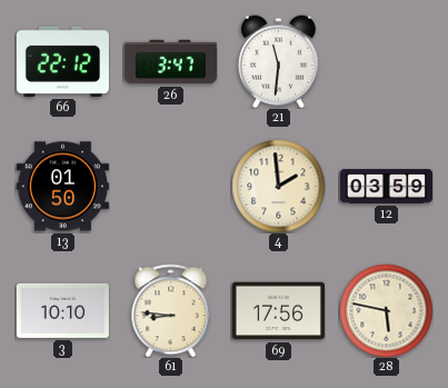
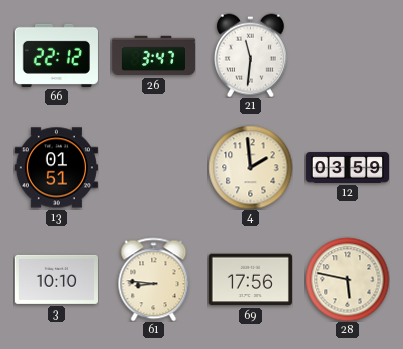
13: 01:50 -> 01:51 (56, 168)
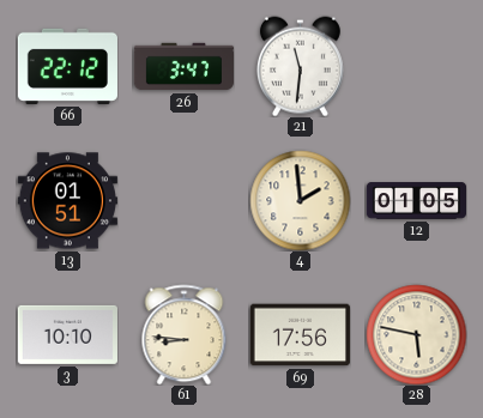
12: 03:59 -> 01:05 (416, 201)
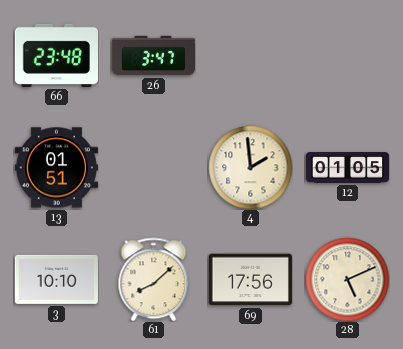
66: 22:12 -> 23:48 (56, 55)
21: 11:31 -> none (300, 66)
61: 8:46 -> 8:08 (154, 279)
28: 5:47 -> 5:11 (347, 279)
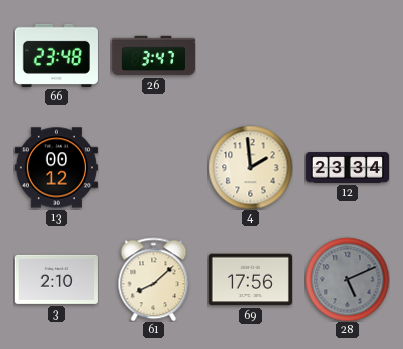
13: 01:51 -> 00:12 (56, 168)
12: 01:05 -> 23:34 (347, 168)
3: 10:10 -> 2:10 (56, 279)
28 dial: cream -> grey (347, 279)
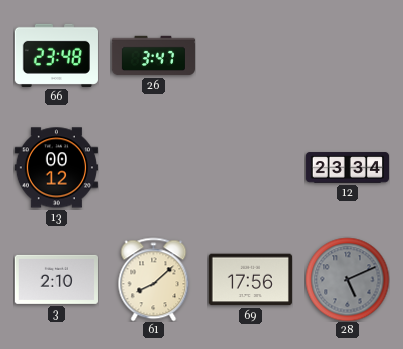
4: 1:59 -> none (250, 167)
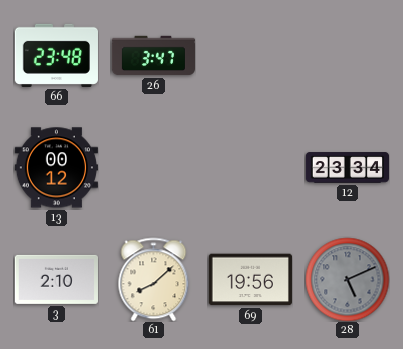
69: 17:56 -> 19:56 (250, 280)
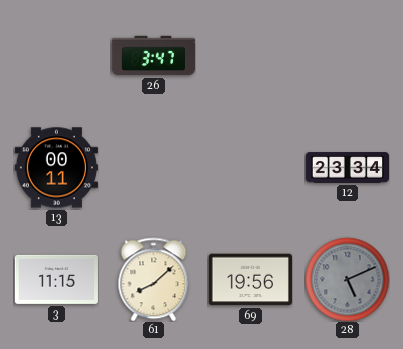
66: 23:48 -> none (56, 55)
13: 00:12 -> 00:11 (56, 168)
3: 2:10 -> 11:15 (56, 279)
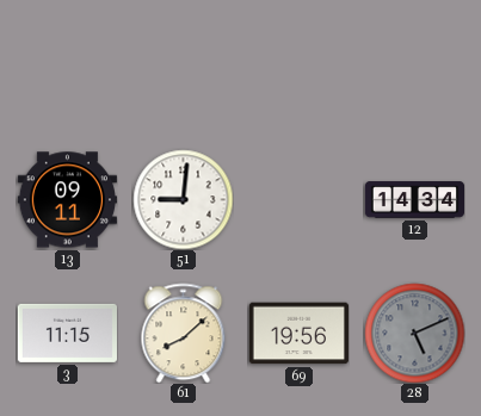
26: 3:47 -> none (153, 56)
13: 00:11 -> 09:11 (67, 200)
51: none -> 9:01 (183, 199)
12: 23:34 -> 14:34 (414, 200)
